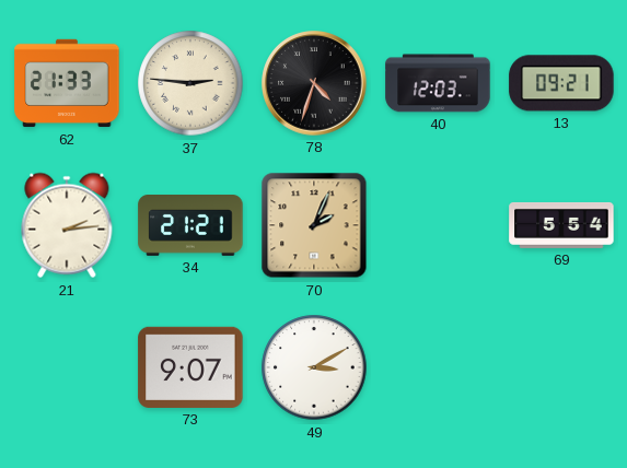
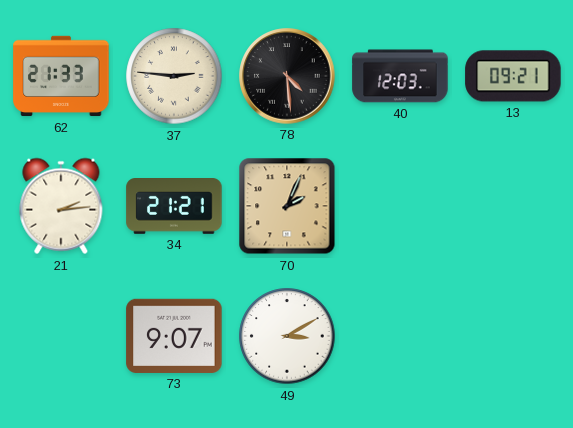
78: 4:33 -> 4:29 (287, 76)
69: 5:54 -> none (561, 225)
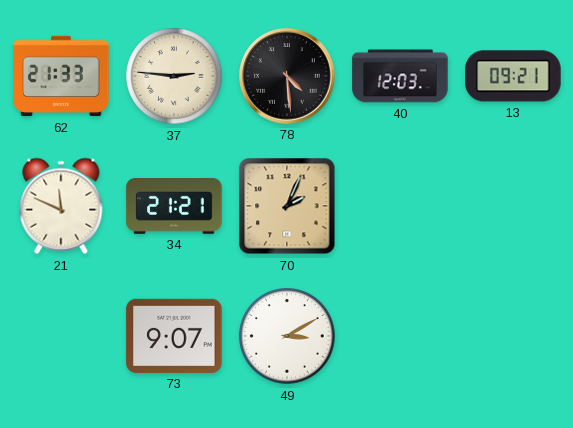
21: 2:14 -> 11:49 (61, 206)
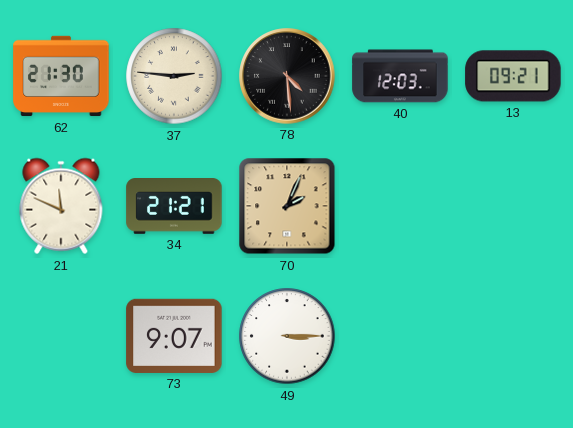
62: 21:33 -> 21:30 (61, 76)
49: 3:10 -> 3:15 (287, 336)
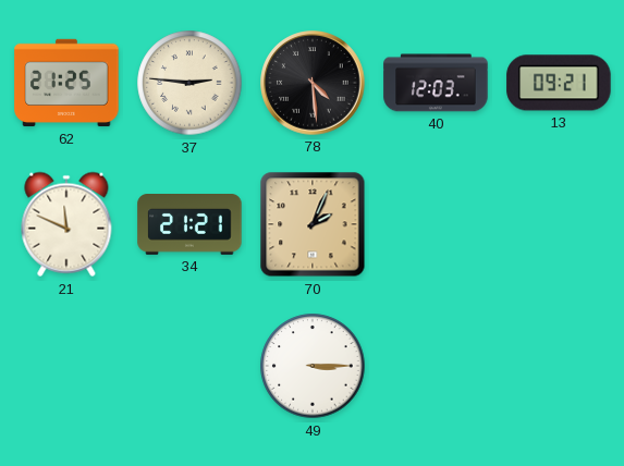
62: 21:30 -> 21:25 (66, 83)
73: 9:07 -> none (174, 336)
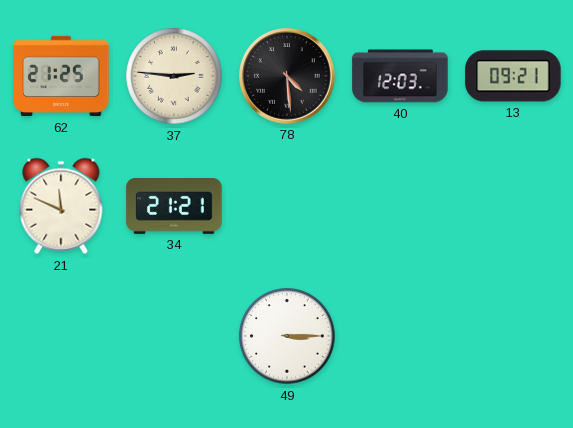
70: 2:04 -> none (313, 224)
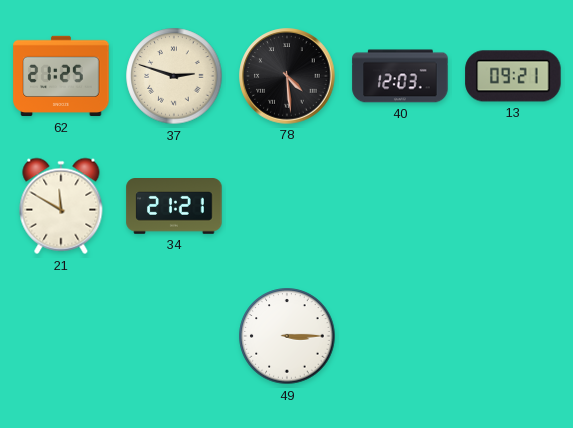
37: 2:46 -> 2:48 (174, 76)
21: 11:49 -> 11:50 (61, 206)
